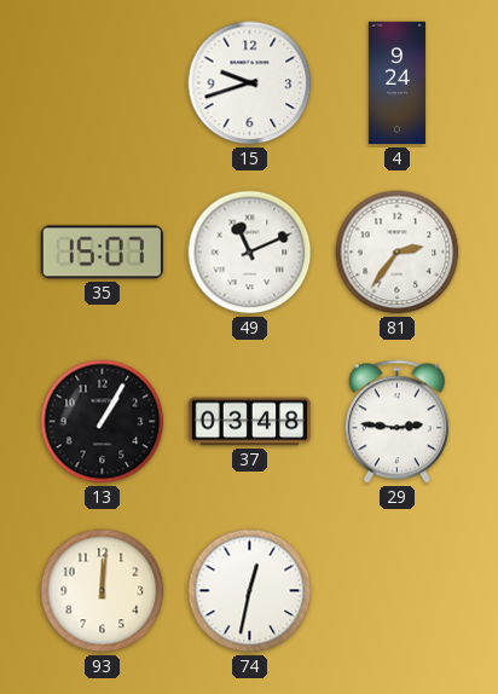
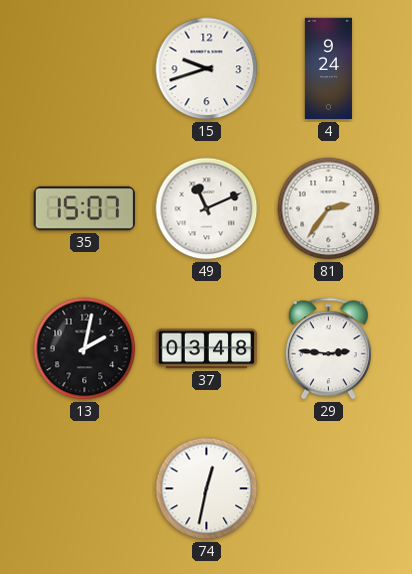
13: 1:05 -> 2:02 (85, 349)
93: 12:01 -> none (103, 591)
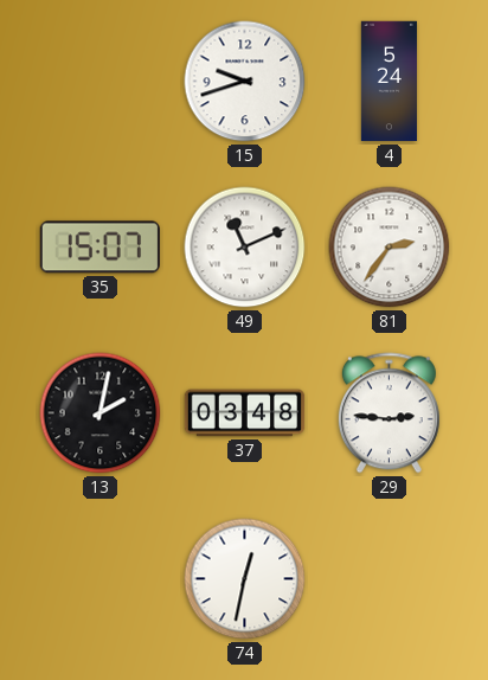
4: 9:24 -> 5:24 (389, 82)
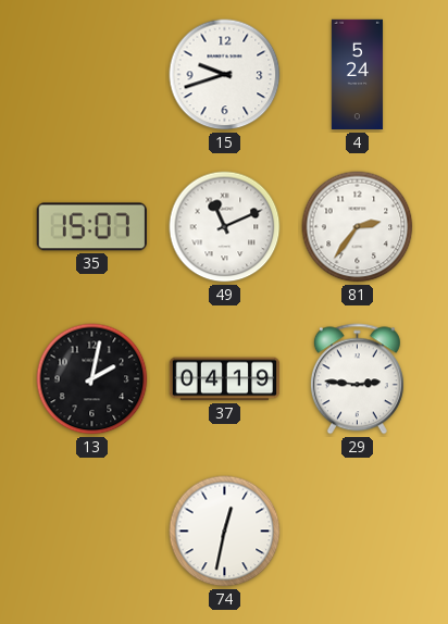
37: 03:48 -> 04:19 (225, 379)
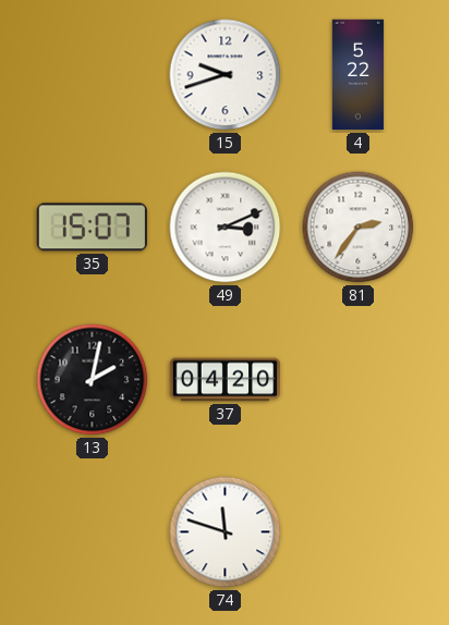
4: 5:24 -> 5:22 (357, 75)
49: 11:11 -> 3:11 (226, 228)
37: 04:19 -> 04:20 (226, 380)
29: 2:46 -> none (357, 379)
74: 12:32 -> 11:48 (226, 532)
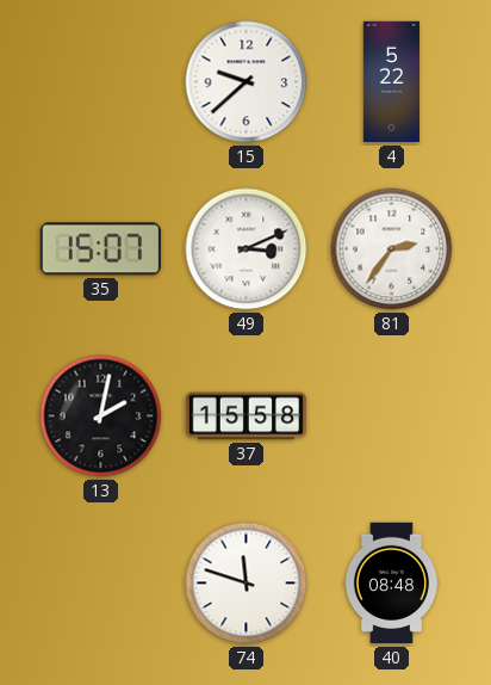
15: 9:42 -> 9:38 (247, 82)
37: 04:20 -> 15:58 (247, 416)
40: none -> 08:48 (391, 584)
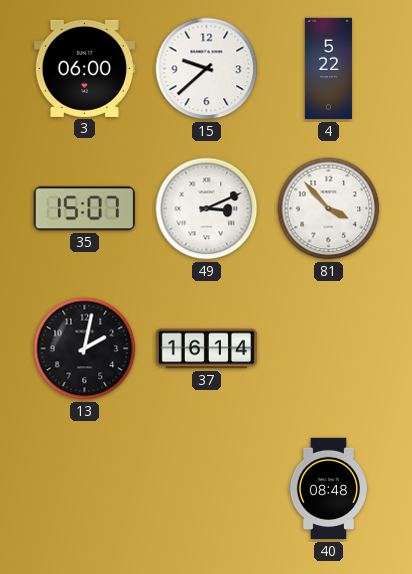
3: none -> 06:00 (84, 68)
81: 2:36 -> 3:53 (329, 209)
37: 15:58 -> 16:14 (207, 349)
74: 11:48 -> none (247, 584)
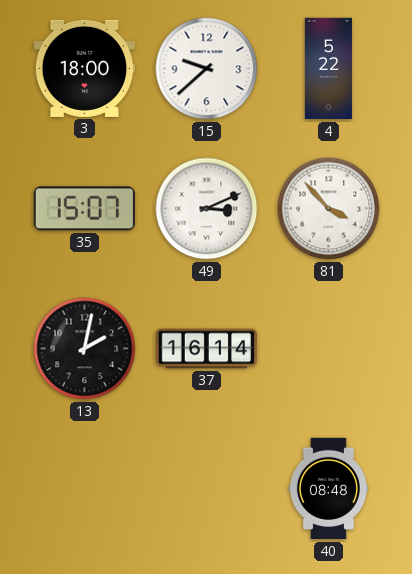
3: 06:00 -> 18:00 (84, 68)
